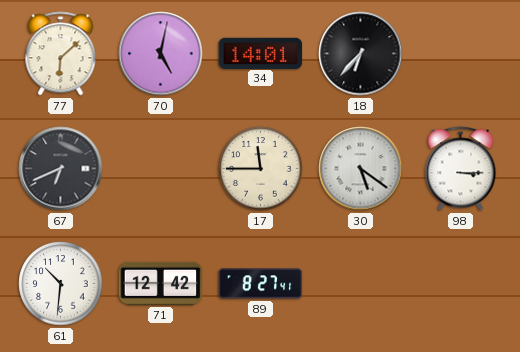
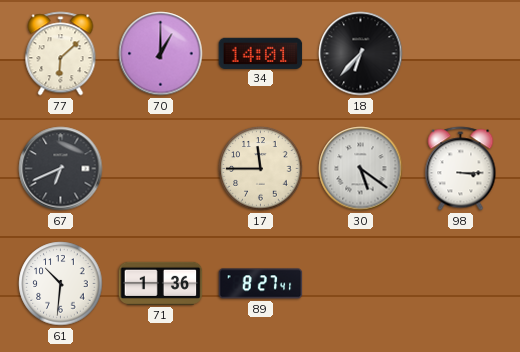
70: 5:02 -> 1:00 (161, 54)
71: 12:42 -> 1:36 (161, 283)
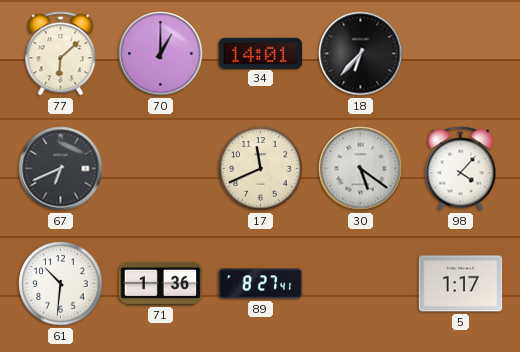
17: 11:45 -> 11:41 (261, 169)
98: 3:15 -> 4:07 (461, 169)
5: none -> 1:17 (461, 284)
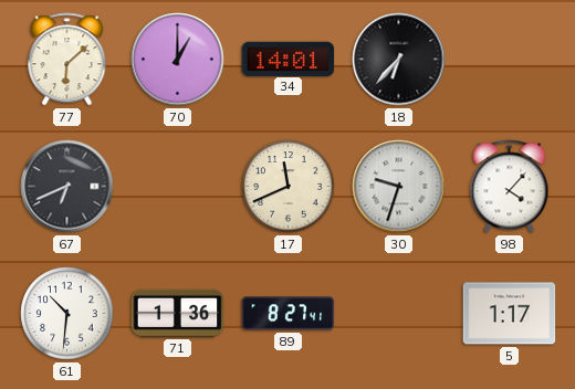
30: 5:21 -> 9:33 (399, 187)
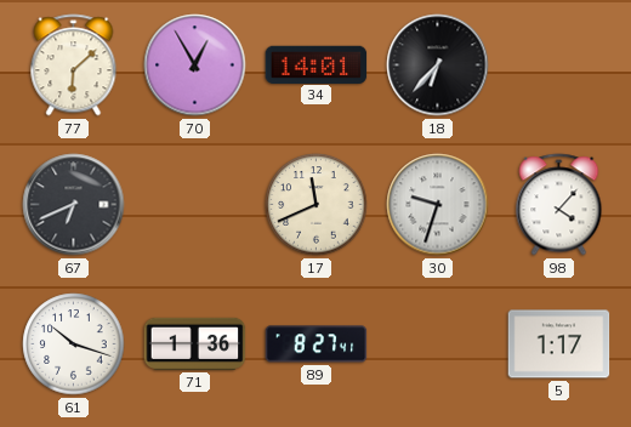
70: 1:00 -> 12:55 (195, 66)
61: 10:31 -> 10:18 (74, 345)
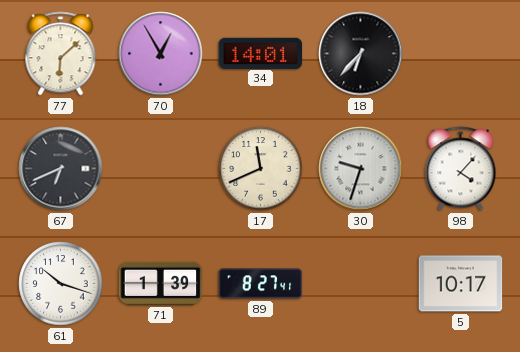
71: 1:36 -> 1:39 (161, 283)
5: 1:17 -> 10:17 (461, 284)
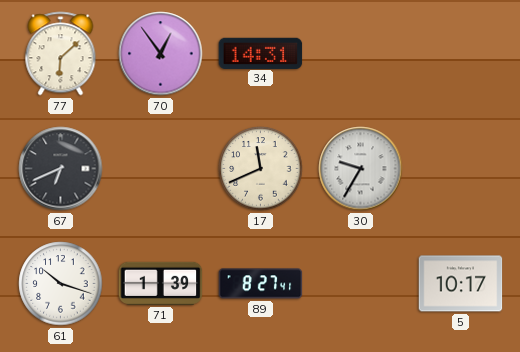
70: 12:55 -> 12:54 (161, 54)
34: 14:01 -> 14:31 (261, 53)
18: 6:37 -> none (361, 54)
30: 9:33 -> 9:35 (361, 169)
98: 4:07 -> none (461, 169)
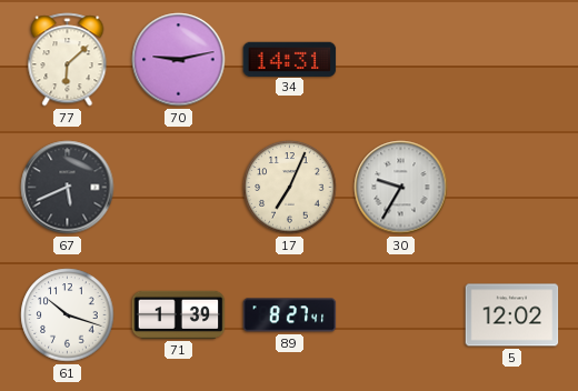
70: 12:54 -> 9:13 (179, 60)
67: 6:41 -> 5:41 (68, 188)
17: 11:41 -> 7:04 (290, 188)
5: 10:17 -> 12:02 (512, 315)
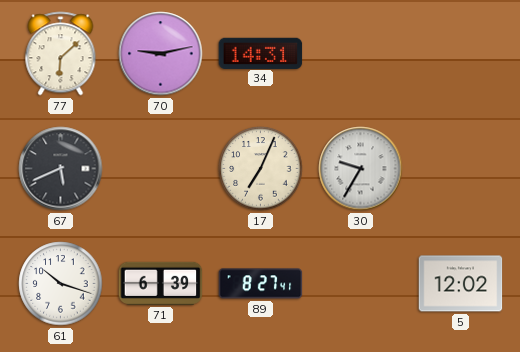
71: 1:39 -> 6:39 (161, 283)
